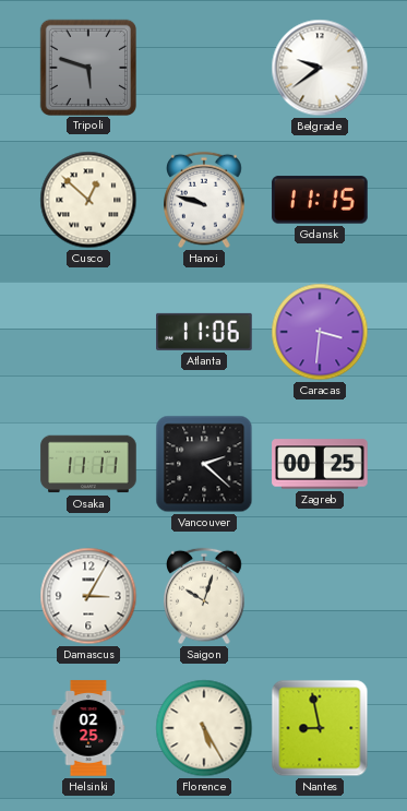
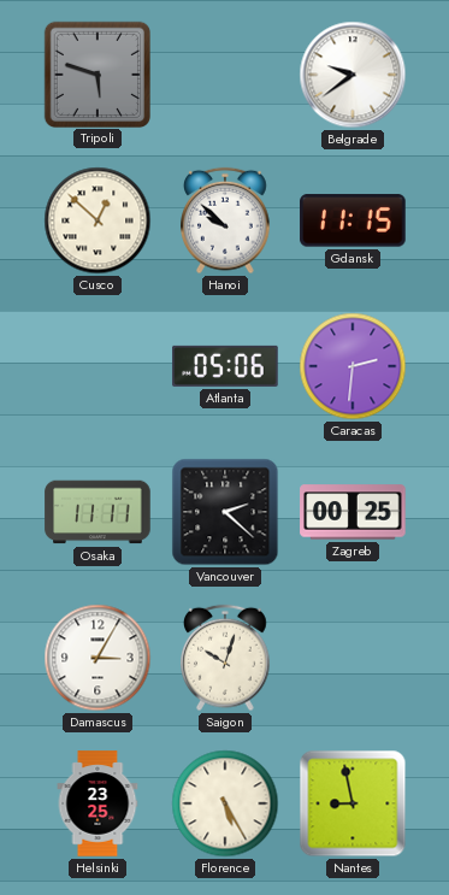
Hanoi: 9:48 -> 9:52 (226, 220)
Atlanta: 11:06 -> 05:06 (225, 366)
Caracas: 3:31 -> 2:31 (353, 366)
Helsinki: 02:25 -> 23:25 (98, 803)
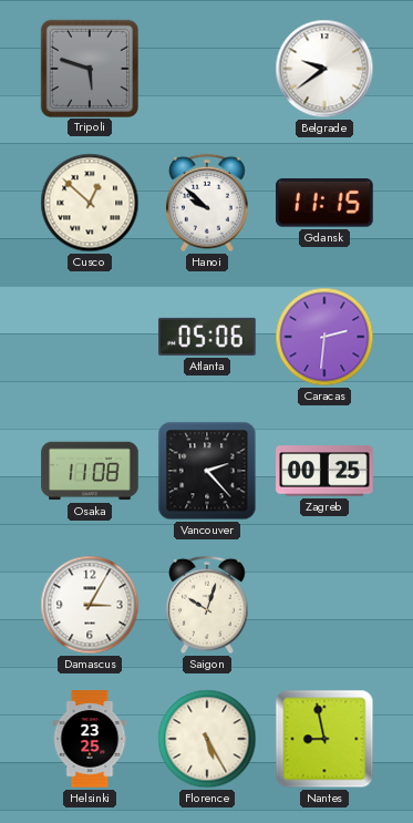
Osaka: 11:11 -> 11:08 (90, 471)
Vancouver: 2:22 -> 2:23 (207, 471)
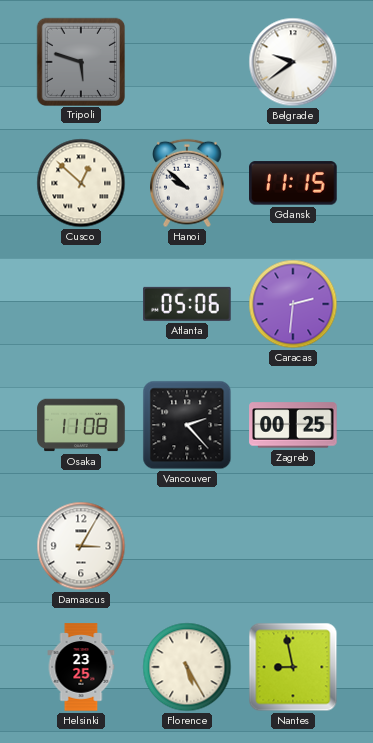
Saigon: 10:03 -> none (208, 605)
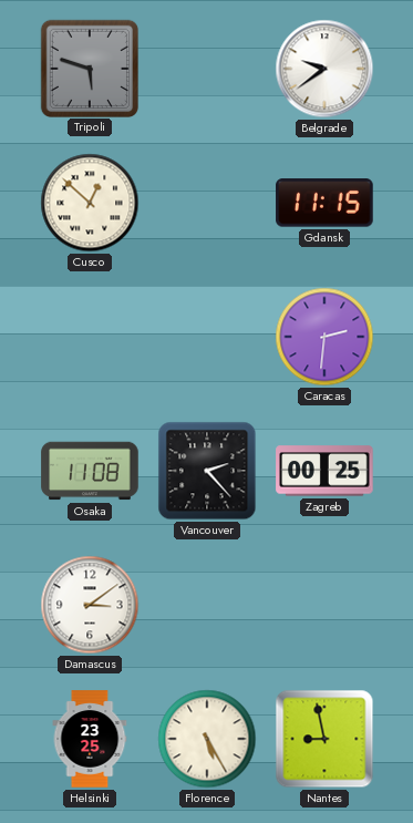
Hanoi: 9:52 -> none (188, 183)
Atlanta: 05:06 -> none (187, 304)
Damascus: 3:05 -> 3:09 (90, 605)
